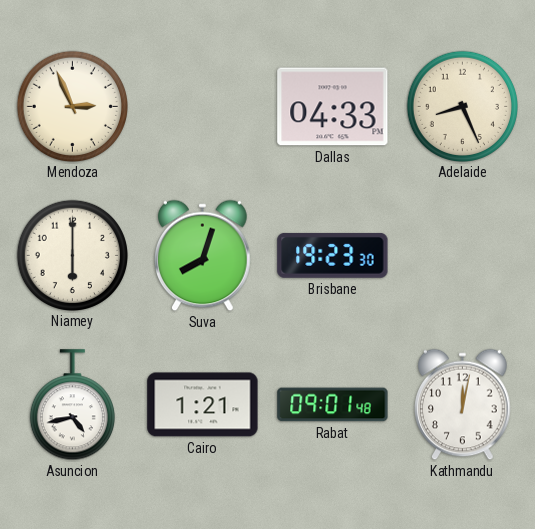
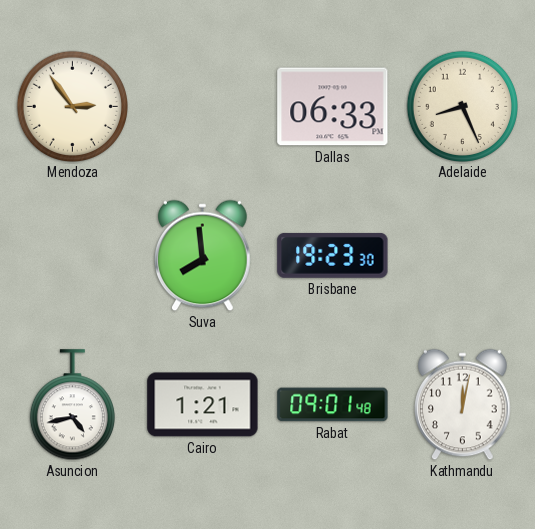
Mendoza: 2:56 -> 2:54 (72, 106)
Dallas: 04:33 -> 06:33 (333, 107)
Niamey: 6:00 -> none (72, 255)
Suva: 8:03 -> 7:59 (203, 256)
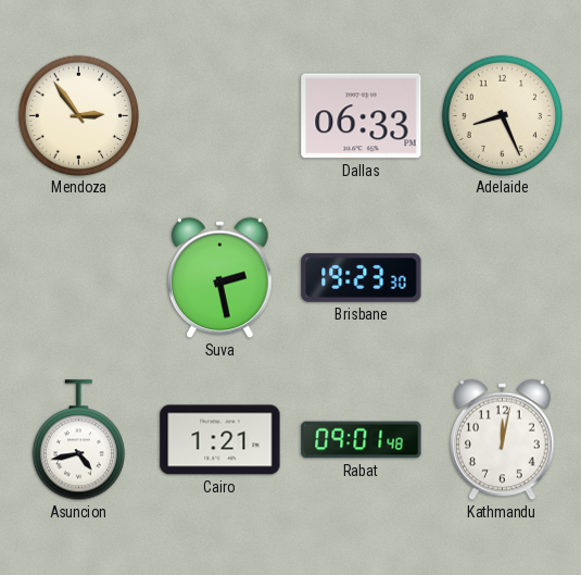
Suva: 7:59 -> 2:28 (220, 278)
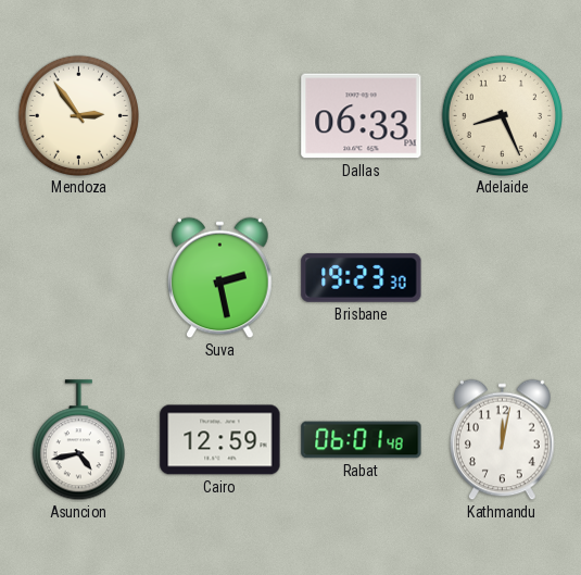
Cairo: 1:21 -> 12:59 (220, 440)
Rabat: 09:01 -> 06:01 (362, 440)
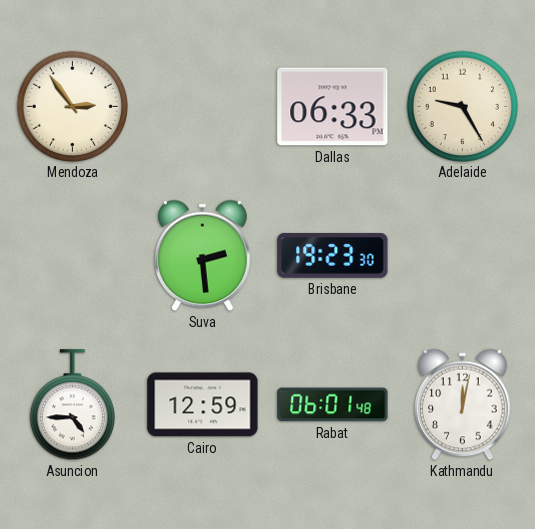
Adelaide: 8:26 -> 9:25 (462, 106)
Suva: 2:28 -> 2:29 (203, 256)
Asuncion: 4:43 -> 4:45 (72, 405)
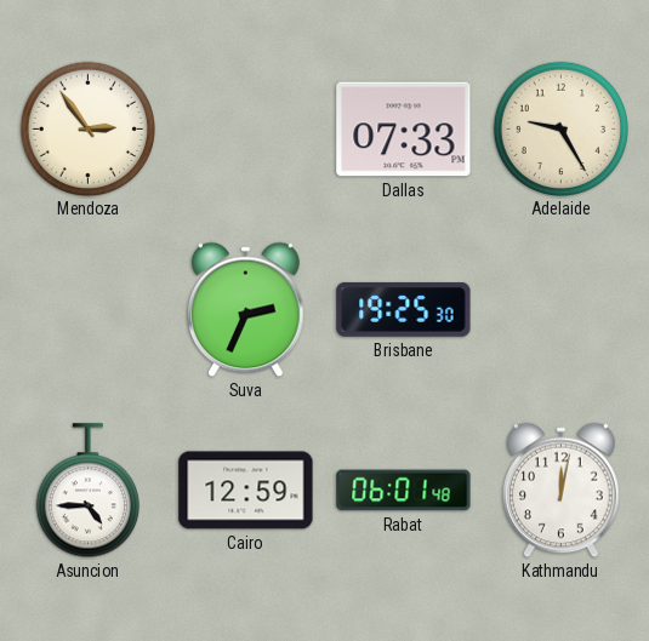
Dallas: 06:33 -> 07:33 (404, 130)
Suva: 2:29 -> 2:34 (246, 310)
Brisbane: 19:23 -> 19:25 (404, 309)
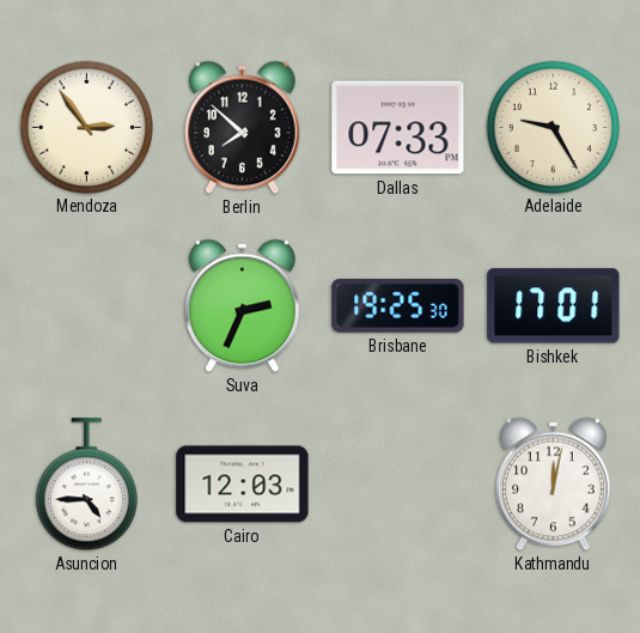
Berlin: none -> 7:52 (243, 128)
Bishkek: none -> 17:01 (554, 306)
Cairo: 12:59 -> 12:03 (243, 485)
Rabat: 06:01 -> none (404, 491)
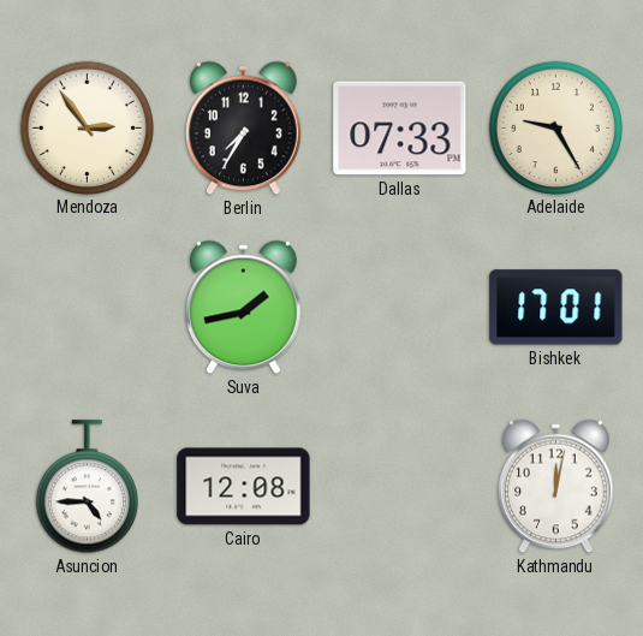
Berlin: 7:52 -> 7:35 (244, 129)
Suva: 2:34 -> 1:43 (244, 308)
Brisbane: 19:25 -> none (398, 305)
Cairo: 12:03 -> 12:08 (244, 487)
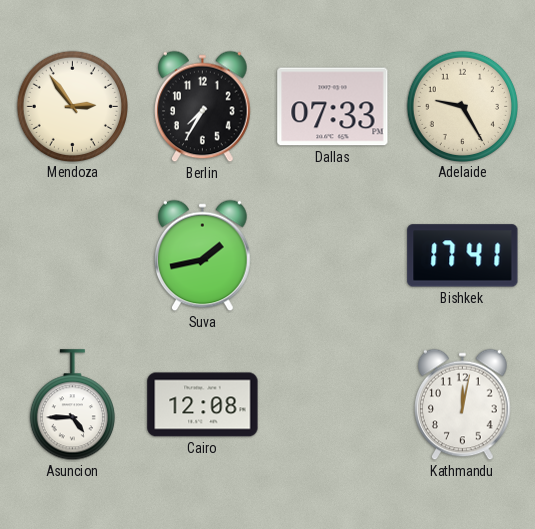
Bishkek: 17:01 -> 17:41 (463, 256)
